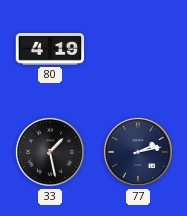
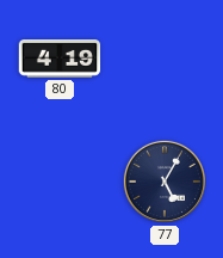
33: 1:28 -> none (50, 152)
77: 2:13 -> 5:05 (165, 182)
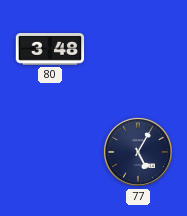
80: 4:19 -> 3:48 (50, 50)
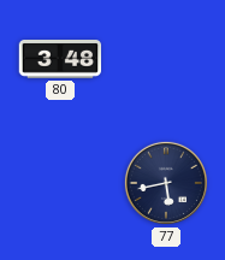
77: 5:05 -> 5:43 (166, 183)
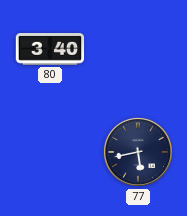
80: 3:48 -> 3:40 (50, 50)
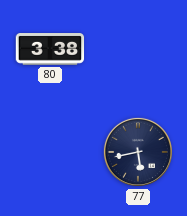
80: 3:40 -> 3:38 (50, 50)
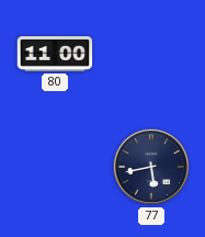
80: 3:38 -> 11:00 (55, 55)
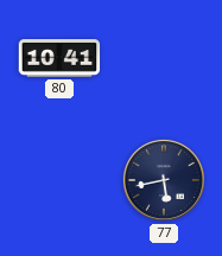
80: 11:00 -> 10:41 (59, 59)
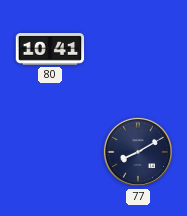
77: 5:43 -> 8:10 (138, 152)
